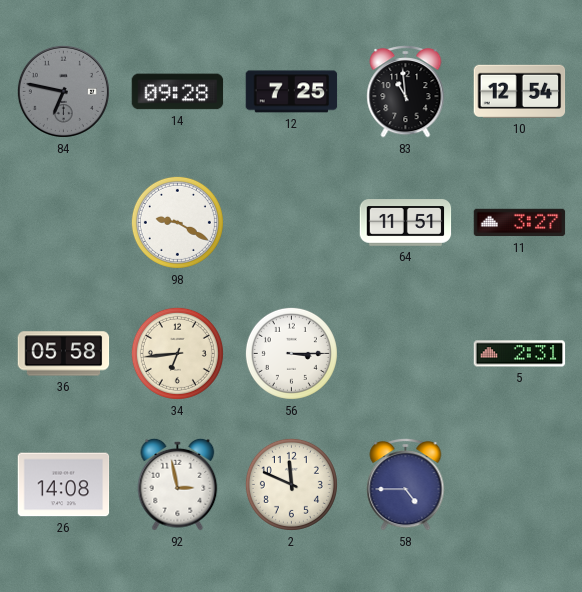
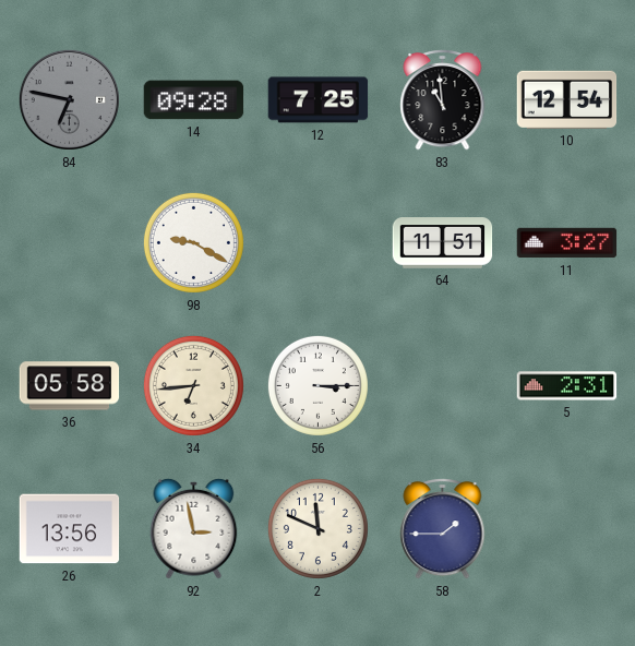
26: 14:08 -> 13:56 (70, 529)
58: 4:45 -> 1:45 (443, 529)
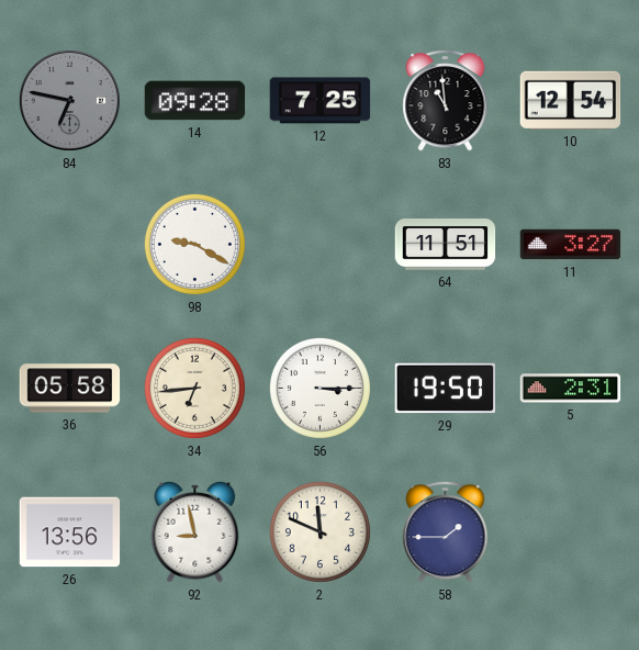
29: none -> 19:50 (446, 389)
92: 2:58 -> 8:58 (195, 531)
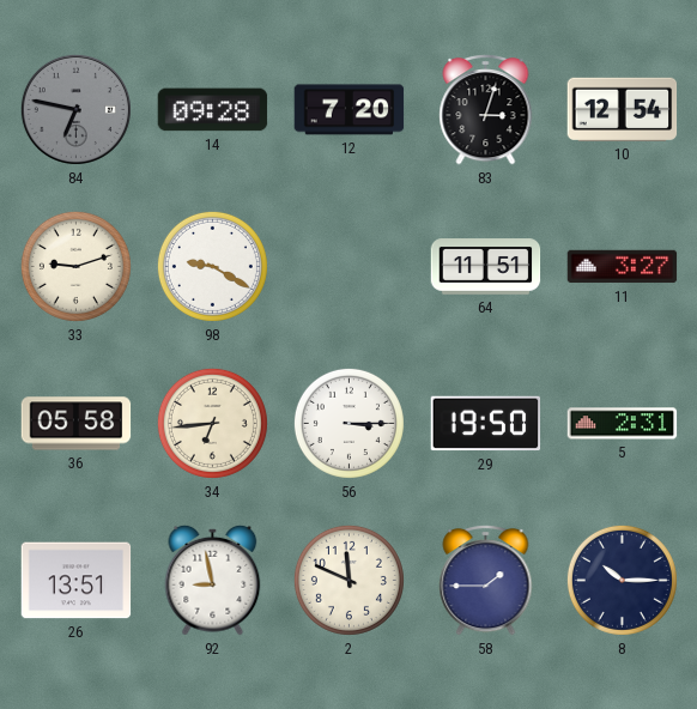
12: 7:25 -> 7:20 (350, 110)
83: 10:59 -> 3:03 (486, 110)
33: none -> 9:12 (75, 266)
26: 13:56 -> 13:51 (77, 581)
8: none -> 10:15 (622, 580)
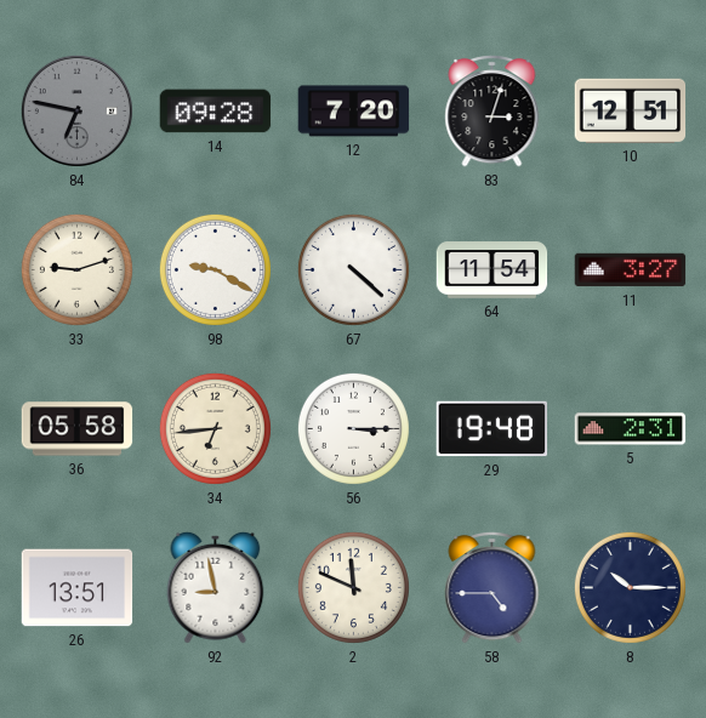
10: 12:54 -> 12:51 (631, 110)
67: none -> 4:22 (353, 269)
64: 11:51 -> 11:54 (493, 270)
29: 19:50 -> 19:48 (493, 429)
58: 1:45 -> 4:45 (493, 588)
